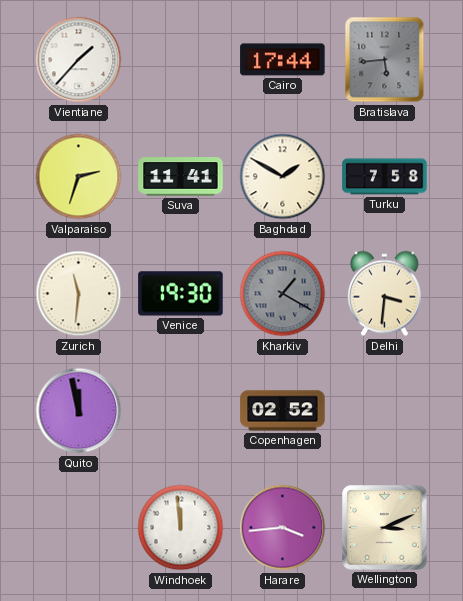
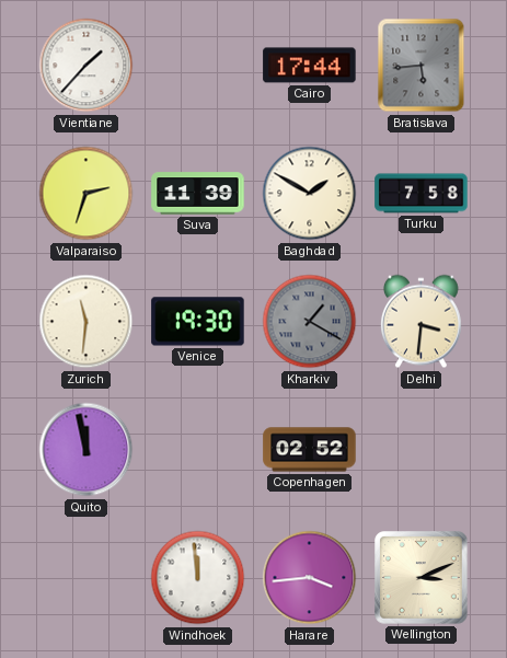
Suva: 11:41 -> 11:39 (198, 194)
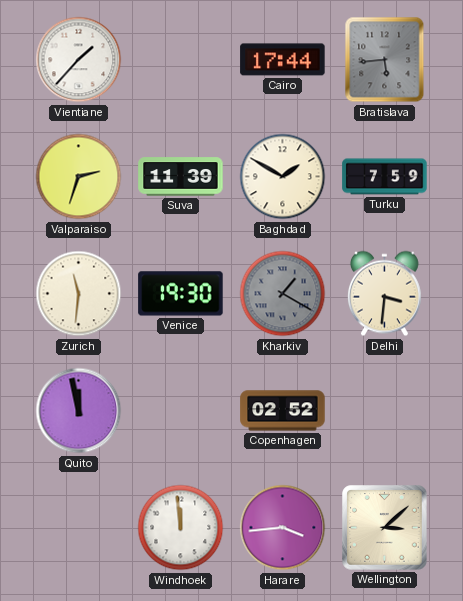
Turku: 7:58 -> 7:59 (385, 177)
Wellington: 3:11 -> 3:08 (385, 528)
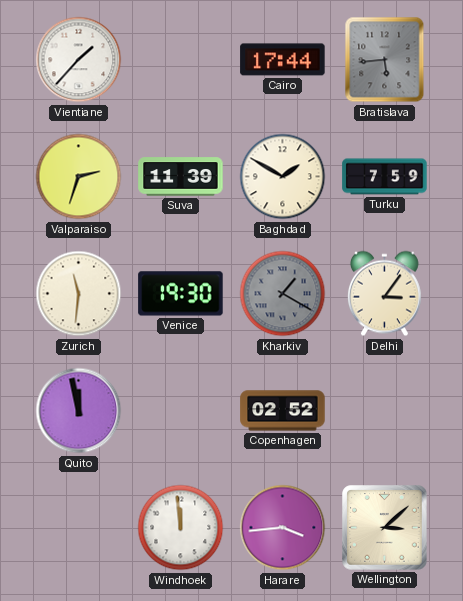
Delhi: 3:31 -> 3:06 (385, 294)
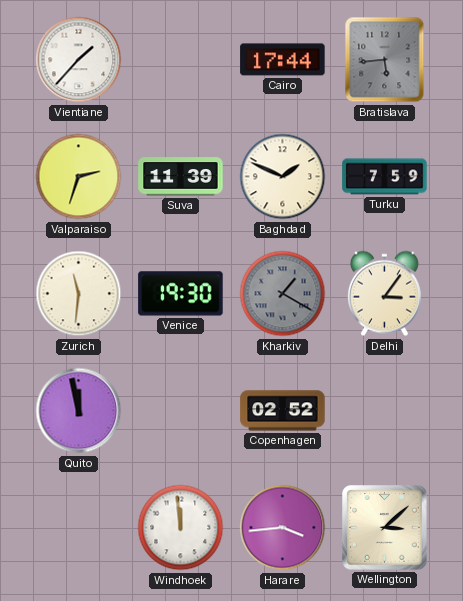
Baghdad: 1:50 -> 1:49 (283, 177)
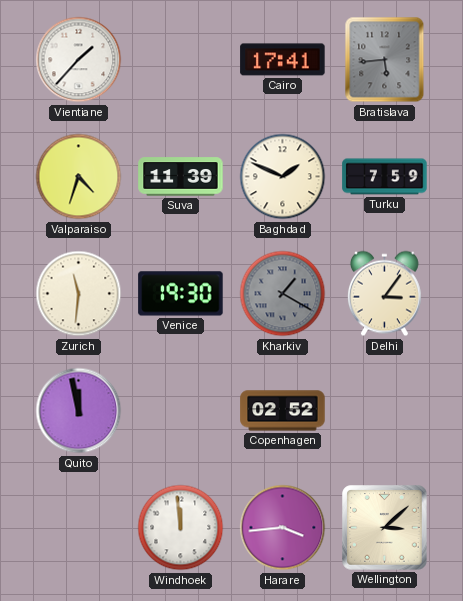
Cairo: 17:44 -> 17:41 (283, 60)
Valparaiso: 2:33 -> 4:33 (79, 177)
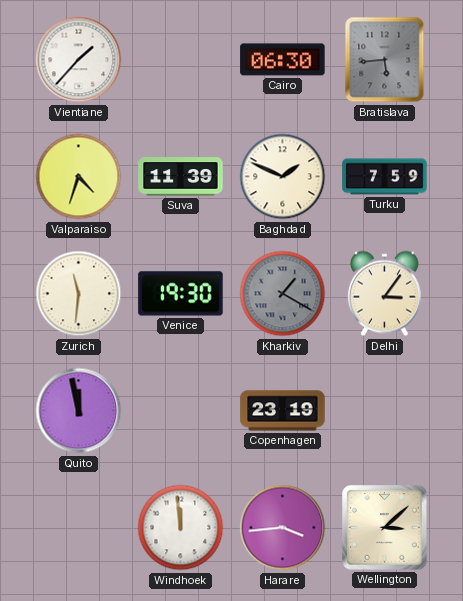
Cairo: 17:41 -> 06:30 (283, 60)
Copenhagen: 02:52 -> 23:19 (283, 411)
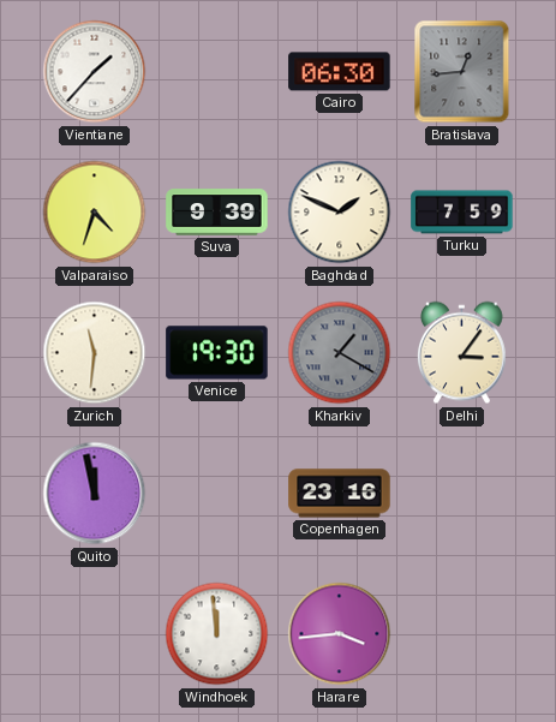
Bratislava: 5:44 -> 12:44 (462, 72)
Suva: 11:39 -> 9:39 (217, 213)
Copenhagen: 23:19 -> 23:16 (340, 494)
Wellington: 3:08 -> none (385, 528)
